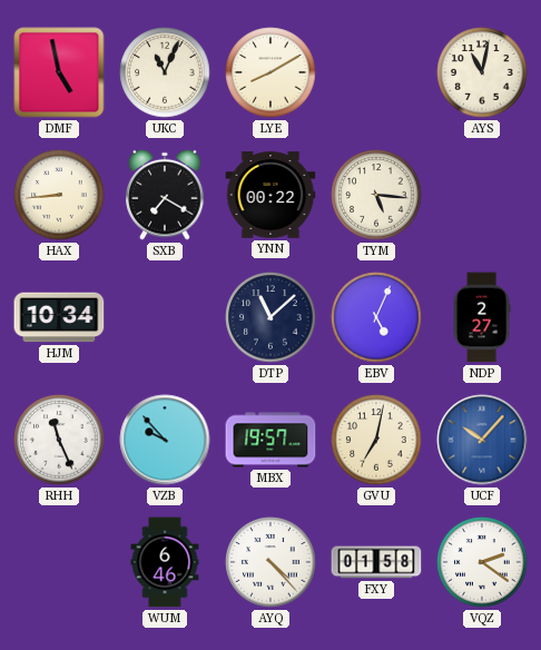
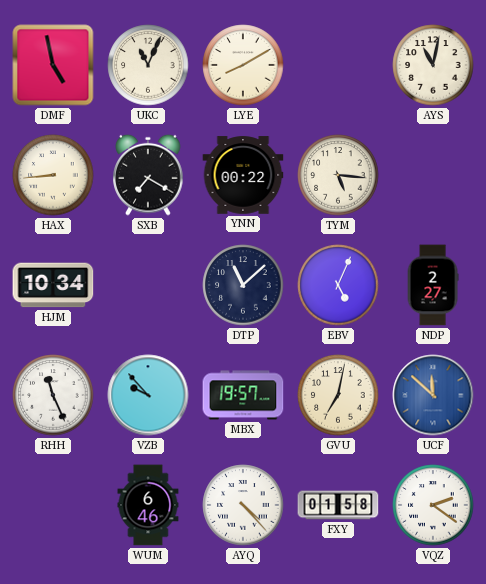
UCF: 10:07 -> 11:52 (433, 395)
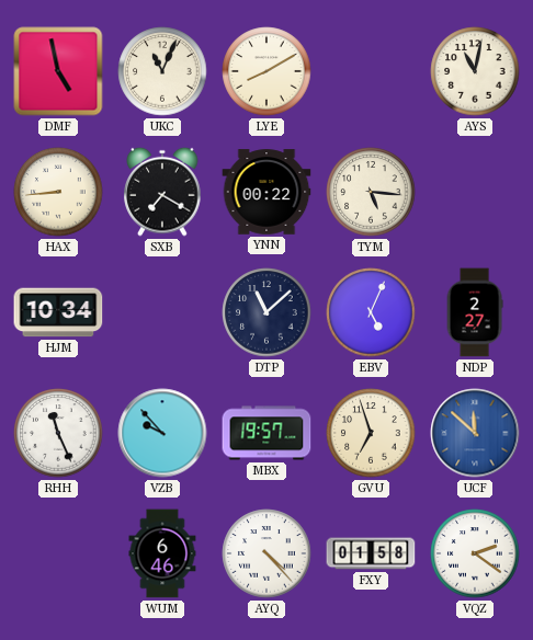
GVU: 7:02 -> 6:57 (371, 433)
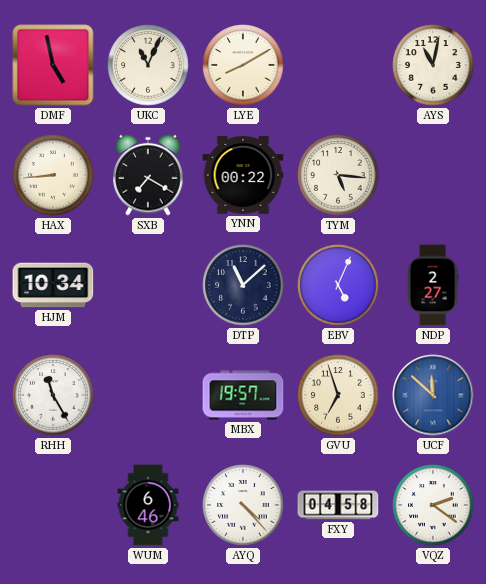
RHH: 11:26 -> 11:25 (53, 395)
VZB: 9:53 -> none (162, 433)
FXY: 01:58 -> 04:58 (338, 505)
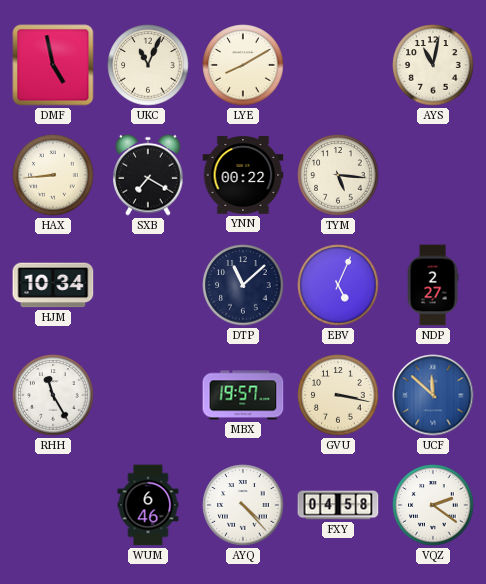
GVU: 6:57 -> 3:17 (338, 395)
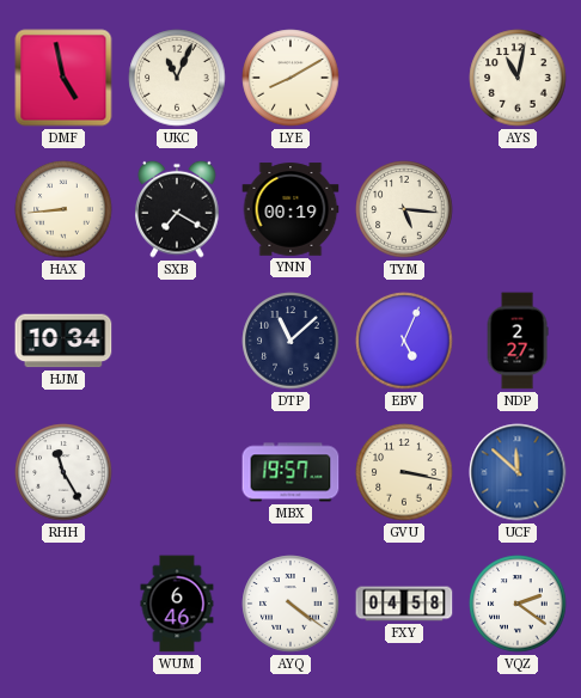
YNN: 00:22 -> 00:19 (290, 209)
AYQ: 4:23 -> 4:21 (290, 604)
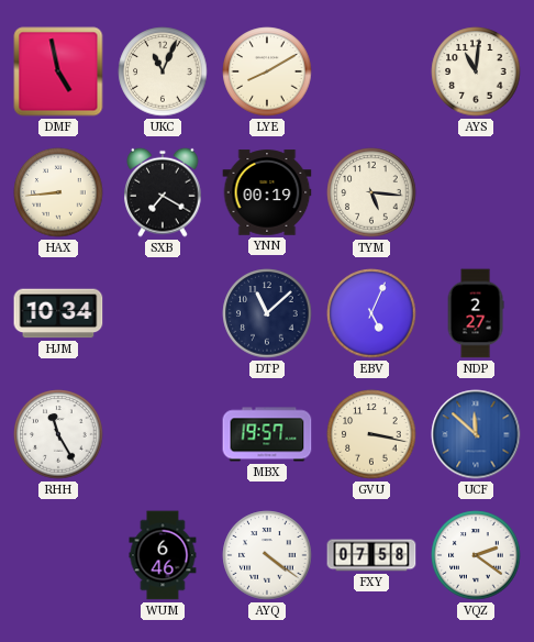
AYS: 11:02 -> 11:01 (476, 71)
FXY: 04:58 -> 07:58 (371, 555)
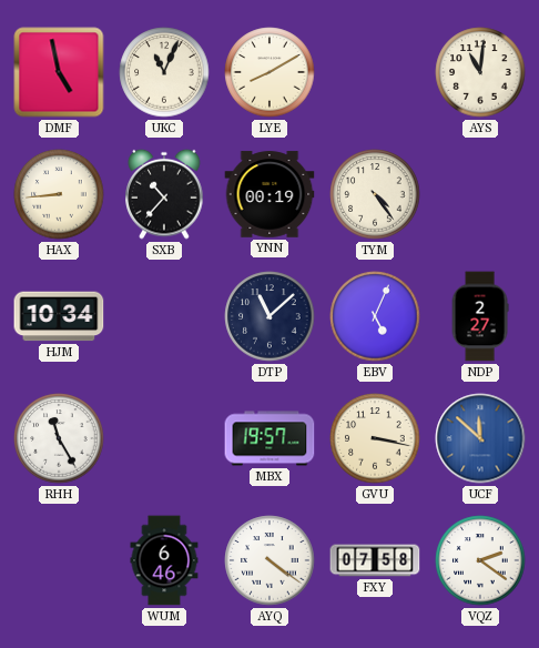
SXB: 7:20 -> 10:37 (164, 194)
TYM: 5:16 -> 4:24 (375, 194)
